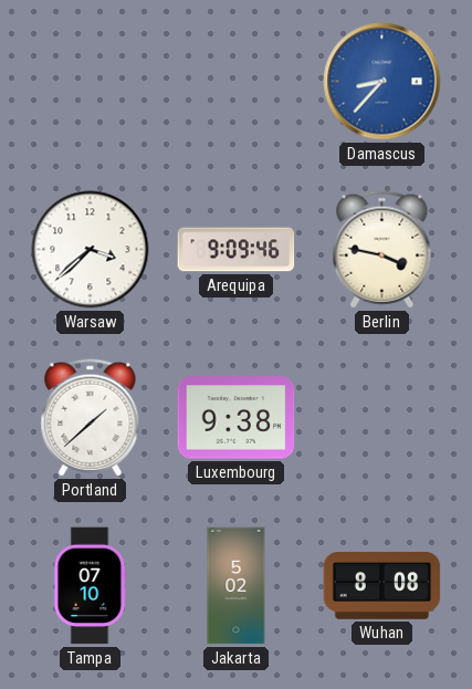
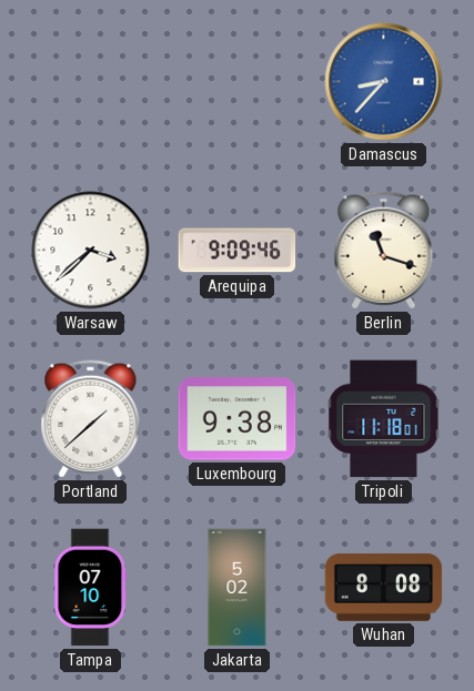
Berlin: 3:47 -> 11:18 (384, 251)
Tripoli: none -> 11:18 (384, 419)
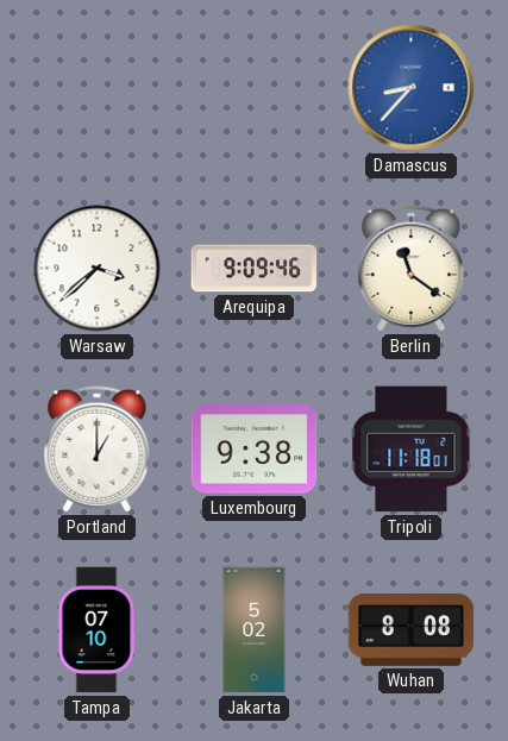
Berlin: 11:18 -> 11:21 (412, 269)
Portland: 1:38 -> 1:00 (98, 450)
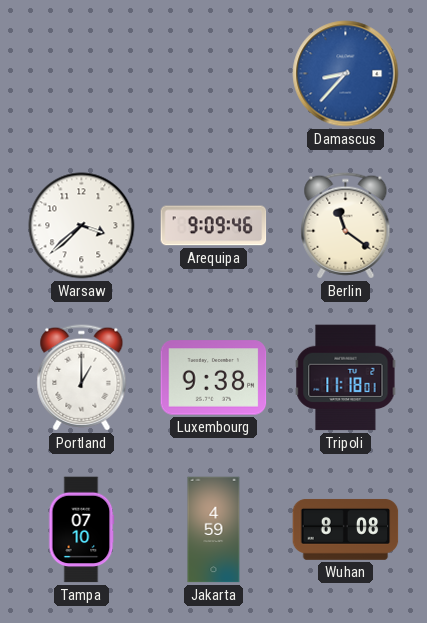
Jakarta: 5:02 -> 4:59 (214, 530)
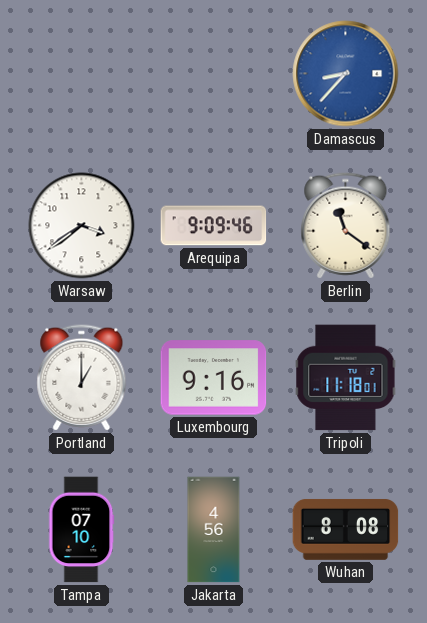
Warsaw: 3:38 -> 3:39 (82, 226)
Luxembourg: 9:38 -> 9:16 (214, 378)
Jakarta: 4:59 -> 4:56 (214, 530)
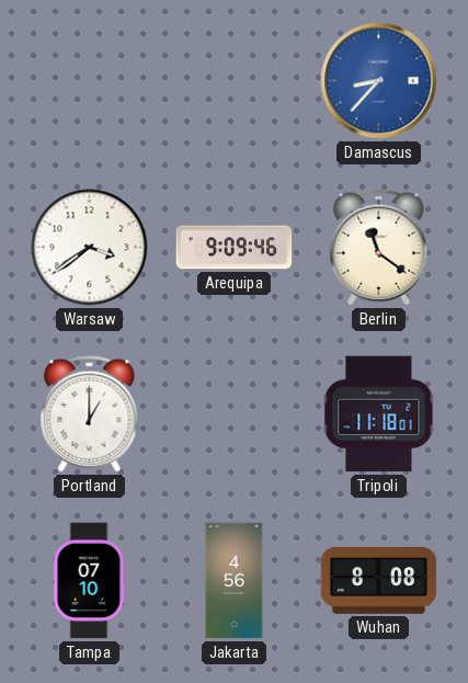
Luxembourg: 9:16 -> none (214, 378)
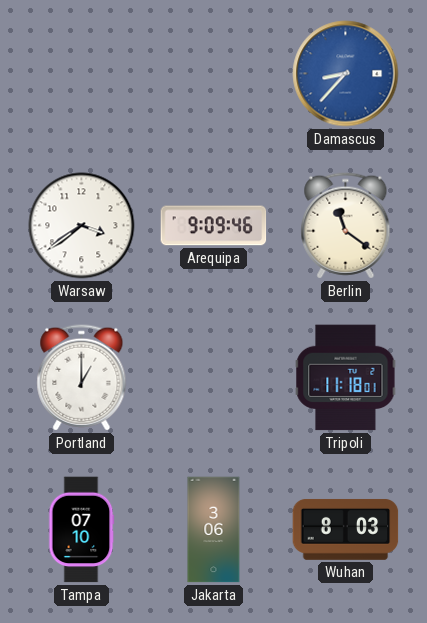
Jakarta: 4:56 -> 3:06 (214, 530)
Wuhan: 8:08 -> 8:03 (346, 529)
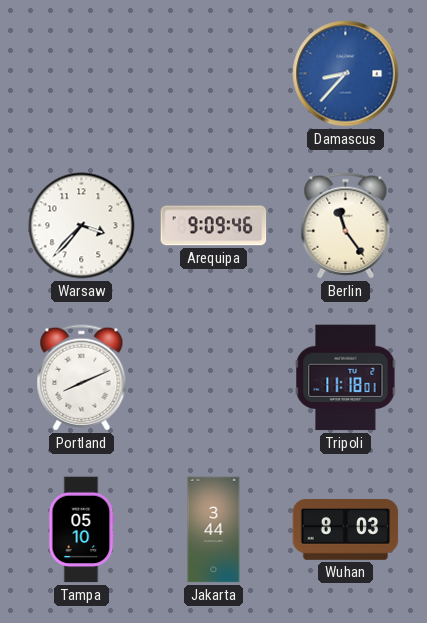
Warsaw: 3:39 -> 3:37 (82, 226)
Berlin: 11:21 -> 11:24 (346, 226)
Portland: 1:00 -> 8:11 (82, 378)
Tampa: 07:10 -> 05:10 (82, 530)
Jakarta: 3:06 -> 3:44 (214, 530)
